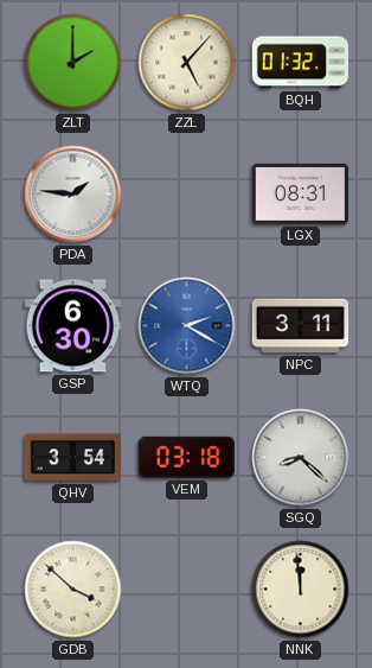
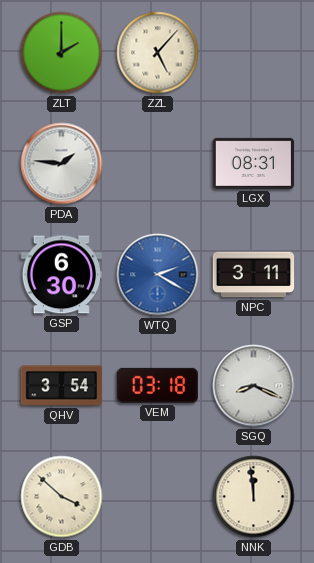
BQH: 01:32 -> none (301, 63)
SGQ: 8:22 -> 8:19 (254, 386)
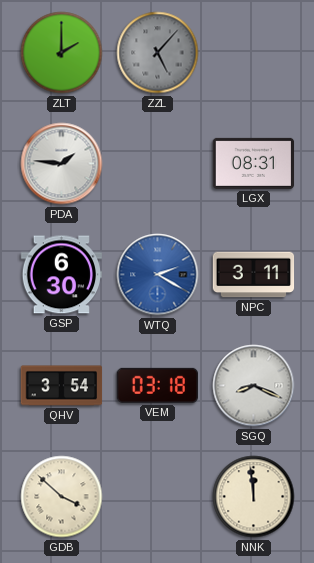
ZZL dial: cream -> grey (158, 53)
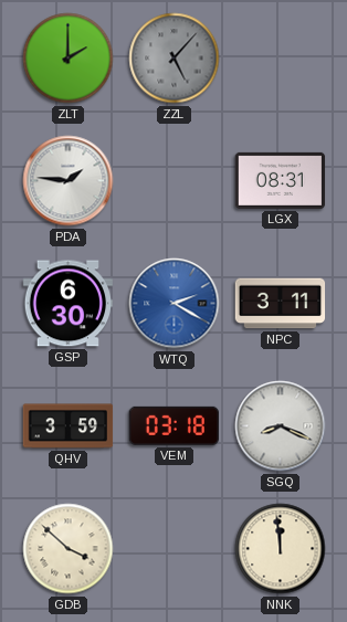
QHV: 3:54 -> 3:59 (69, 426)
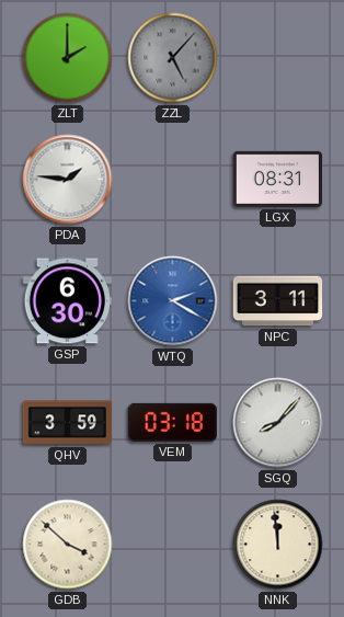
SGQ: 8:19 -> 8:07 (278, 423)
